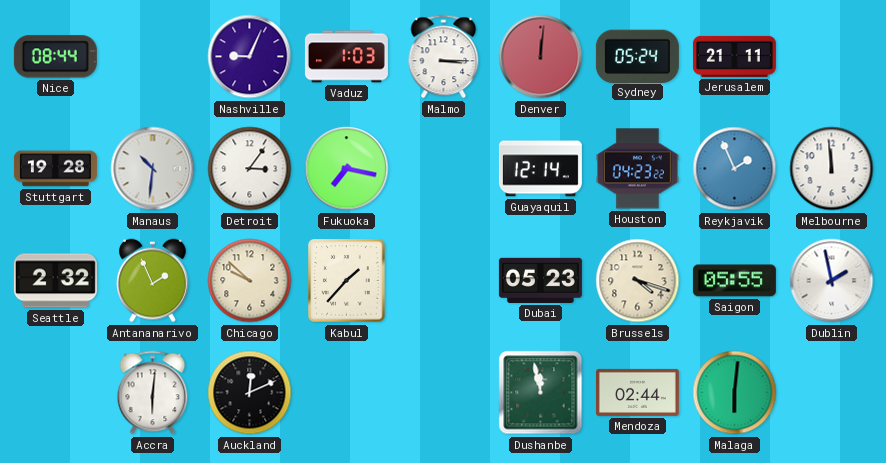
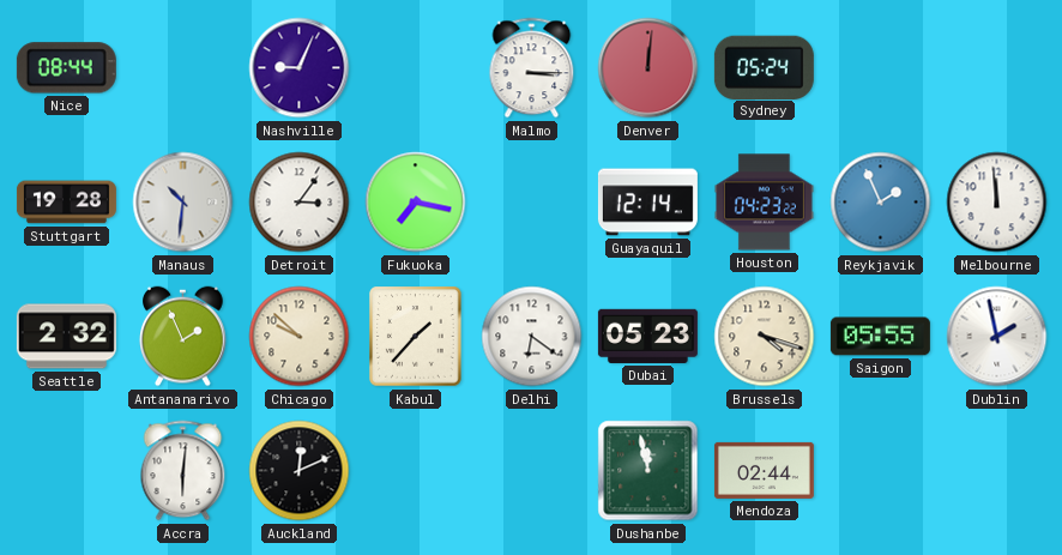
Vaduz: 1:03 -> none (346, 57)
Jerusalem: 21:11 -> none (734, 56)
Delhi: none -> 6:21 (532, 337)
Malaga: 6:01 -> none (735, 393)
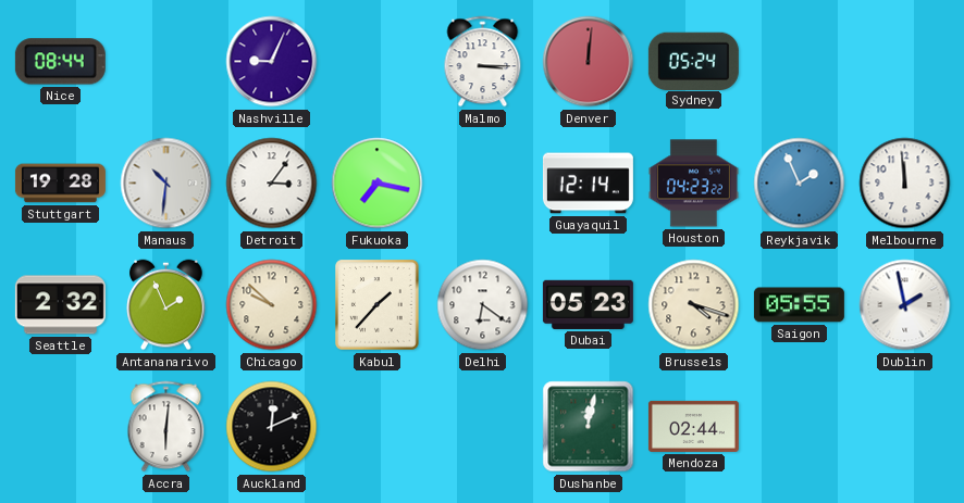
Dushanbe: 11:58 -> 12:02 (589, 427)
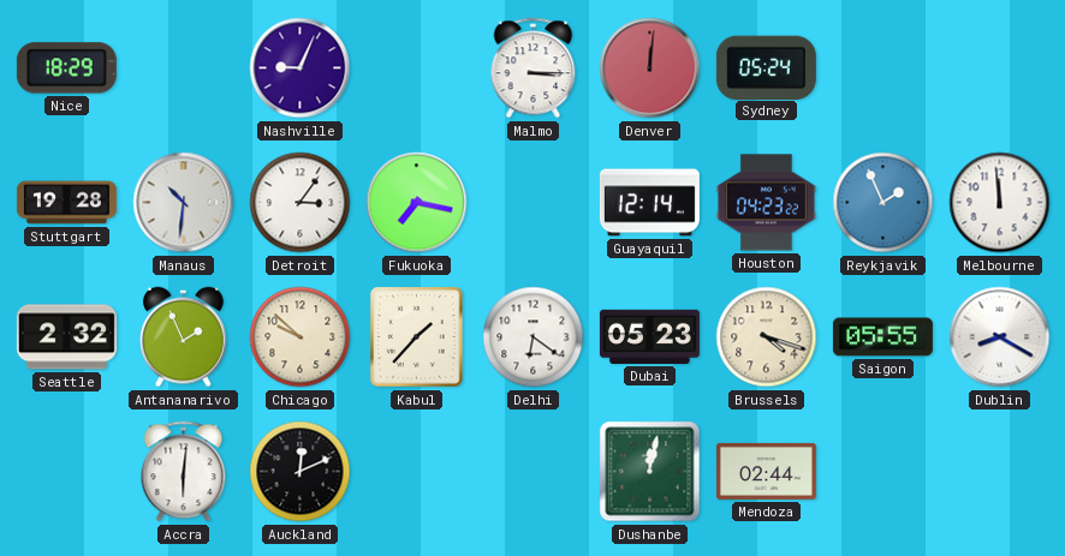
Nice: 08:44 -> 18:29 (66, 68)
Dublin: 1:58 -> 8:20 (1000, 337)
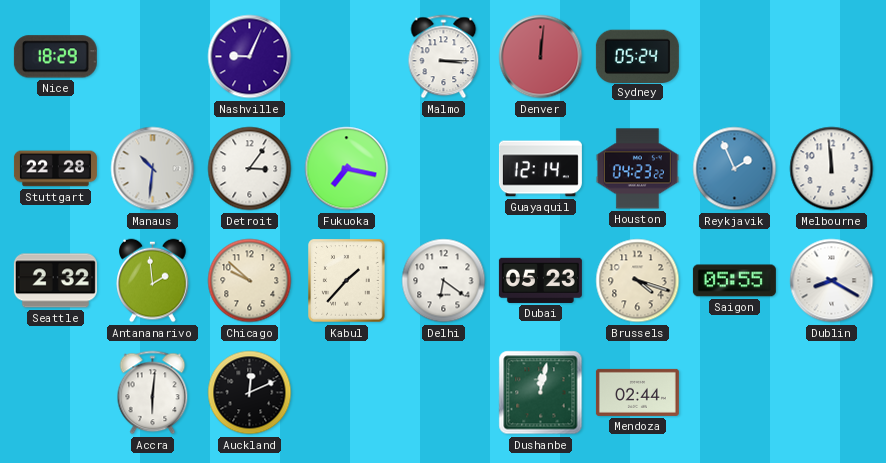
Stuttgart: 19:28 -> 22:28 (55, 169)
Antananarivo: 1:56 -> 1:59 (153, 281)
